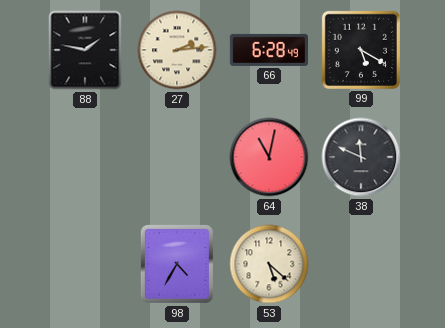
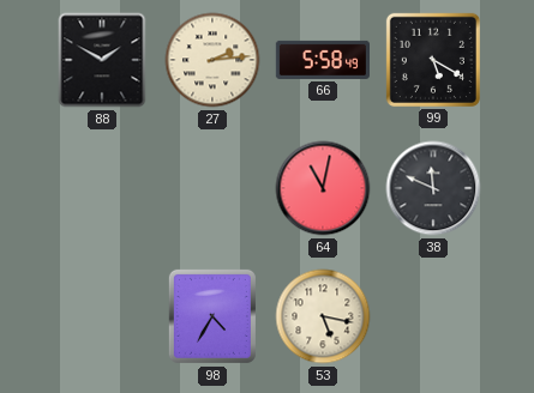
88: 1:47 -> 1:50 (102, 60)
66: 6:28 -> 5:58 (322, 60)
53: 5:22 -> 5:17 (323, 316)
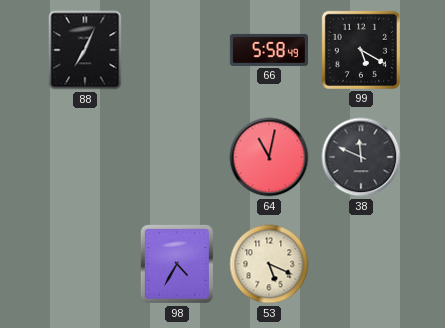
88: 1:50 -> 7:04 (85, 50)
27: 2:14 -> none (212, 60)
53: 5:17 -> 5:19 (269, 264)
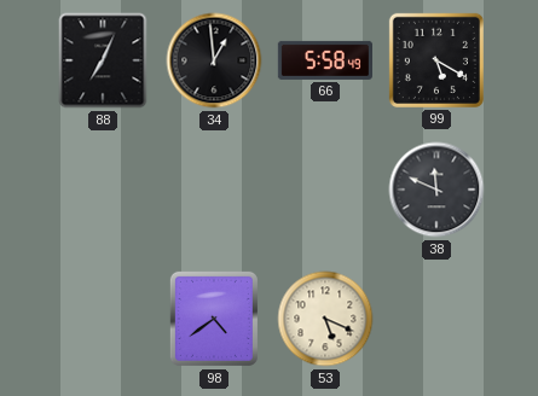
34: none -> 12:59 (214, 60)
64: 11:02 -> none (269, 157)
98: 4:35 -> 4:39 (214, 319)
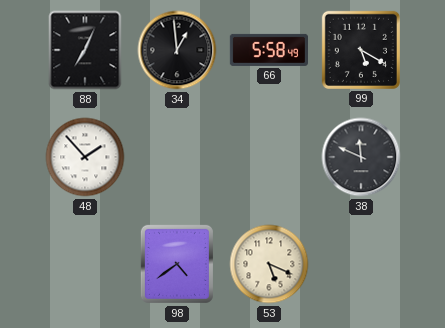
48: none -> 1:53 (85, 157)
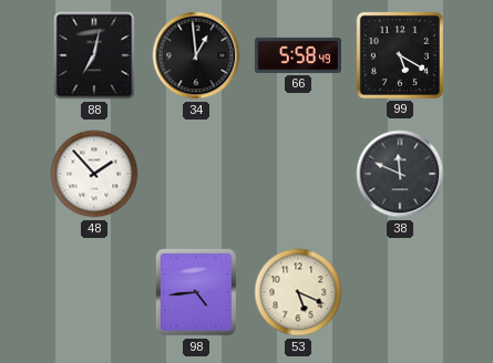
88: 7:04 -> 7:02 (94, 55)
98: 4:39 -> 4:44 (196, 292)
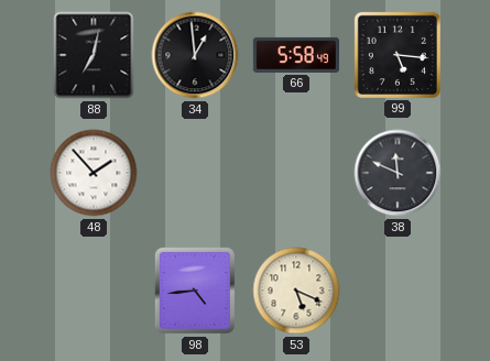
99: 5:20 -> 5:16 (398, 55)
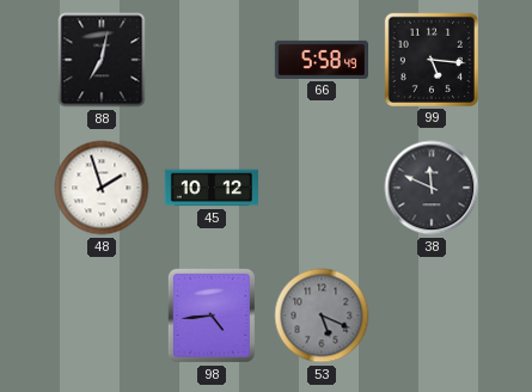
34: 12:59 -> none (195, 55)
48: 1:53 -> 1:57 (102, 188)
45: none -> 10:12 (210, 188)
53 dial: cream -> grey (322, 316)
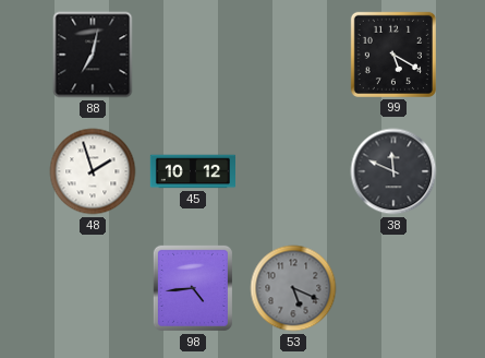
66: 5:58 -> none (320, 60)
99: 5:16 -> 5:20 (393, 55)
